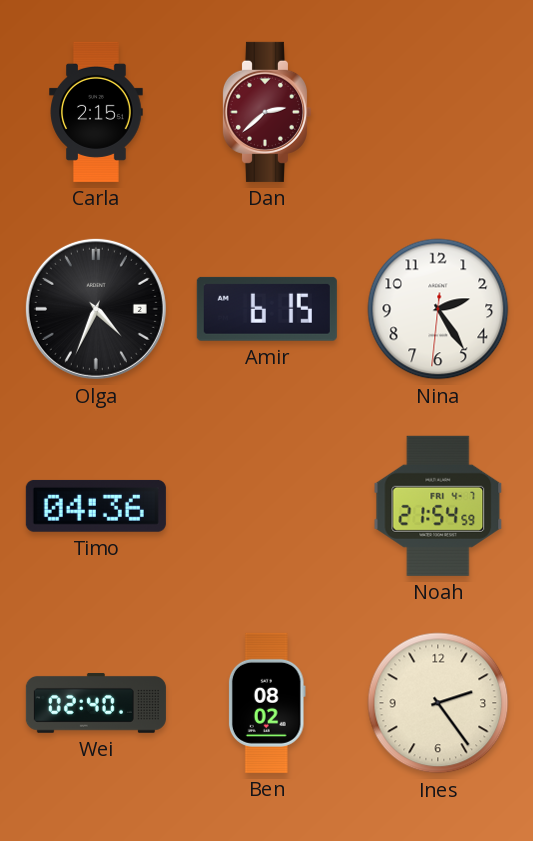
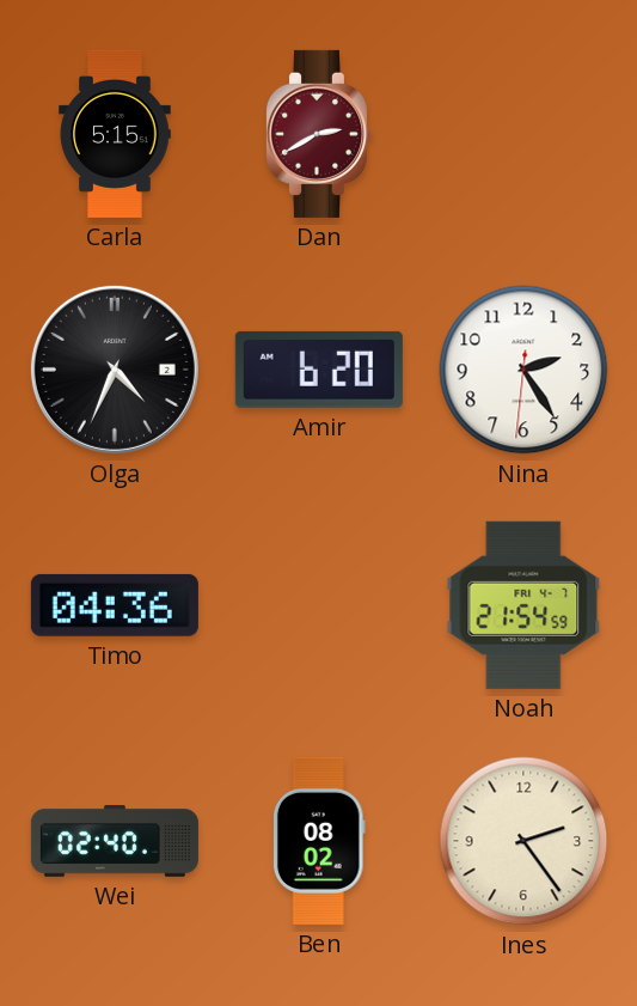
Carla: 2:15 -> 5:15 (115, 134)
Dan: 2:38 -> 2:40 (318, 134)
Amir: 6:15 -> 6:20 (319, 370)
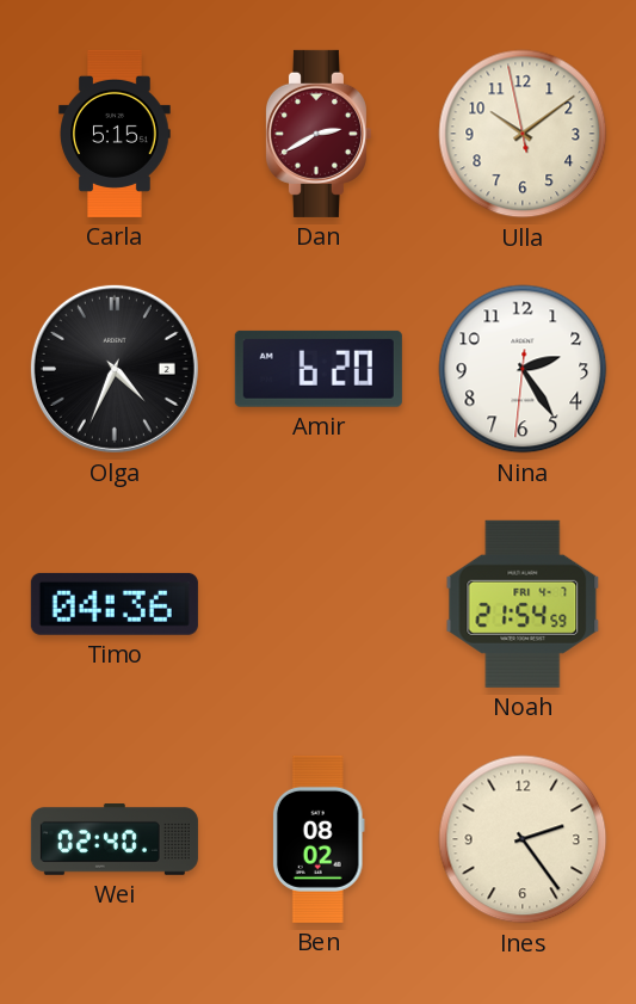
Ulla: none -> 10:08 (523, 134)
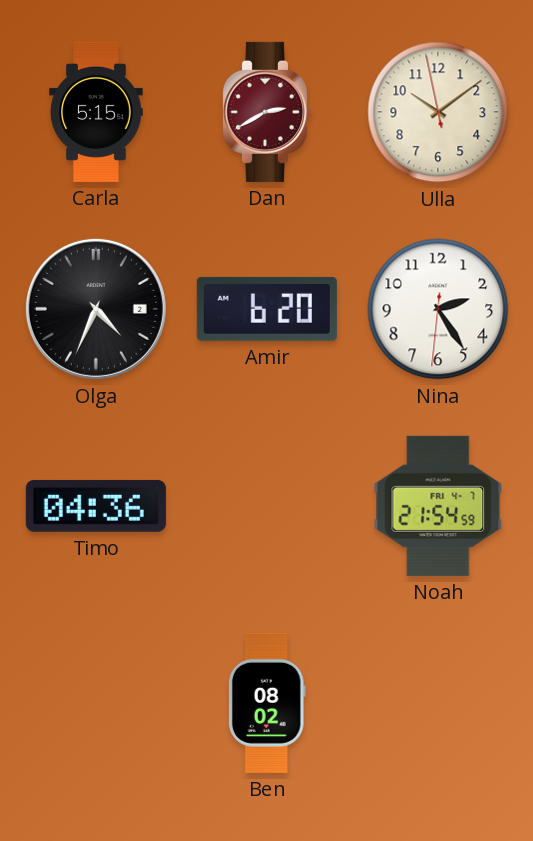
Wei: 02:40 -> none (115, 840)
Ines: 2:24 -> none (523, 839)
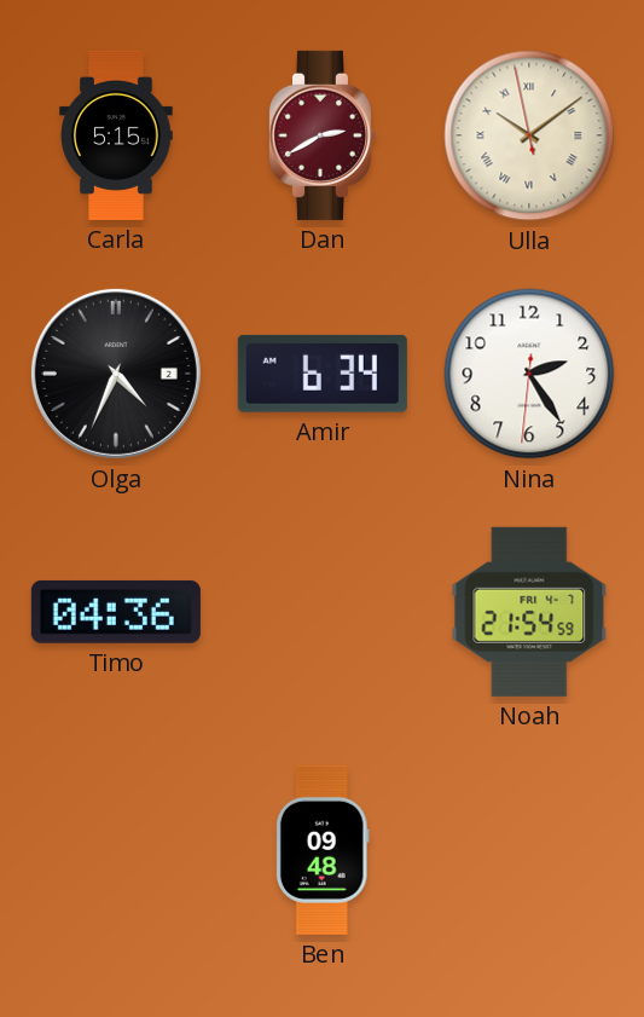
Ulla numerals: Arabic -> Roman (529, 135)
Amir: 6:20 -> 6:34 (323, 374)
Ben: 08:02 -> 09:48 (323, 850)
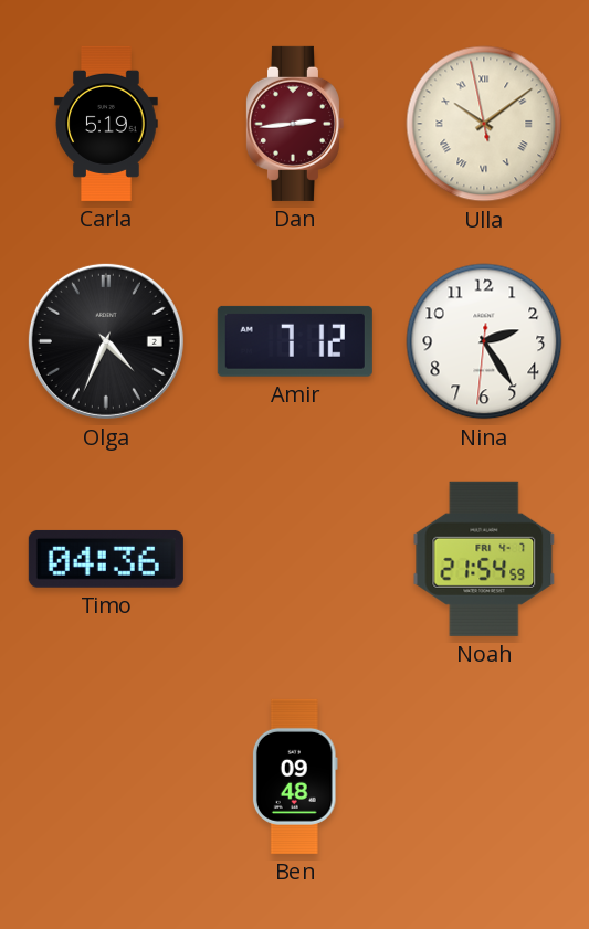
Carla: 5:15 -> 5:19 (106, 124)
Dan: 2:40 -> 2:44 (294, 124)
Amir: 6:34 -> 7:12 (295, 341)
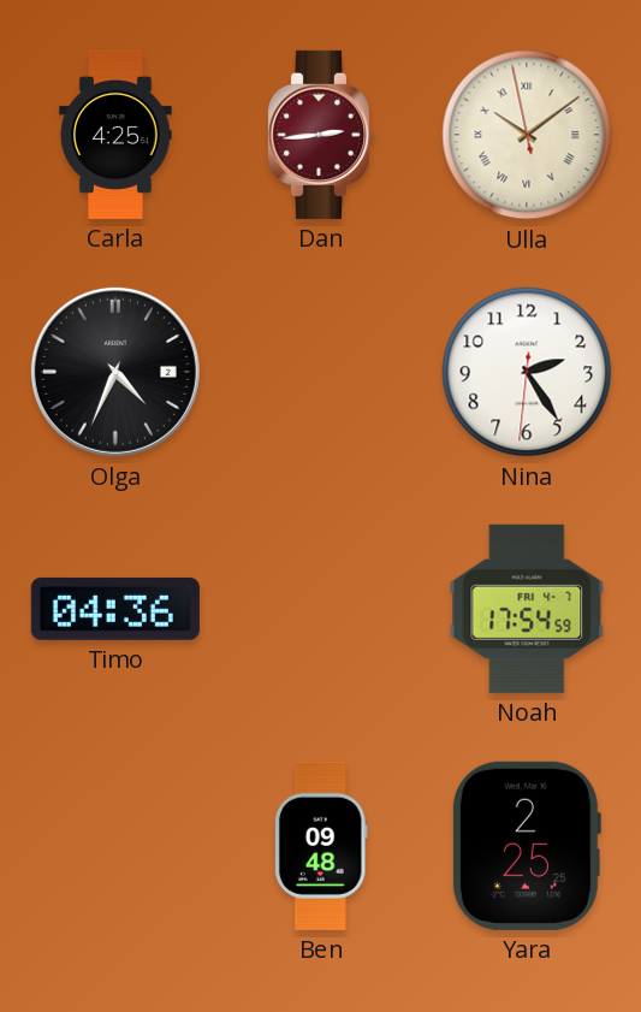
Carla: 5:19 -> 4:25 (115, 135)
Amir: 7:12 -> none (295, 341)
Noah: 21:54 -> 17:54 (527, 609)
Yara: none -> 2:25 (526, 846)
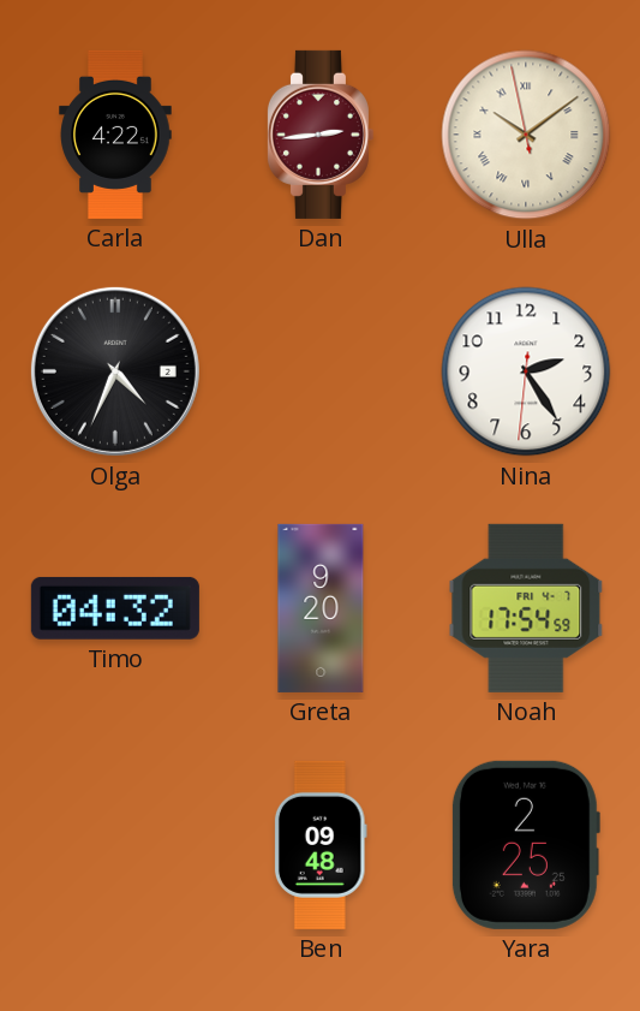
Carla: 4:25 -> 4:22 (115, 135)
Timo: 04:36 -> 04:32 (115, 608)
Greta: none -> 9:20 (321, 608)
